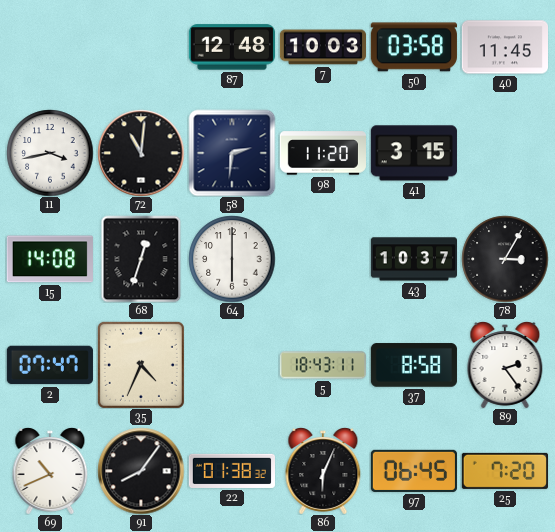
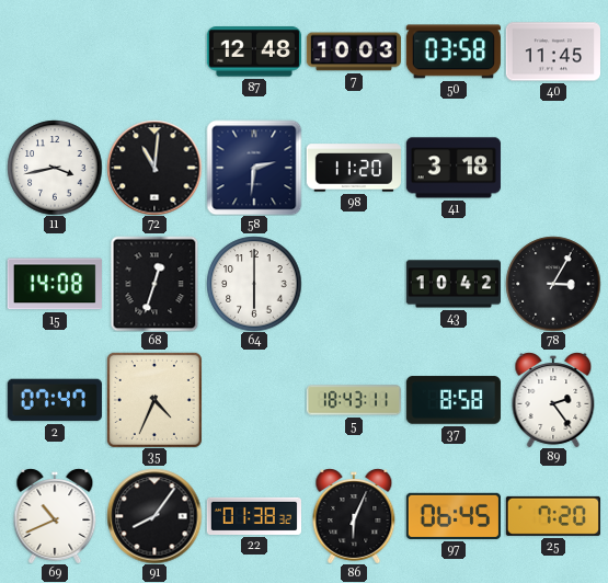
41: 3:15 -> 3:18 (454, 168)
43: 10:37 -> 10:42 (452, 284)
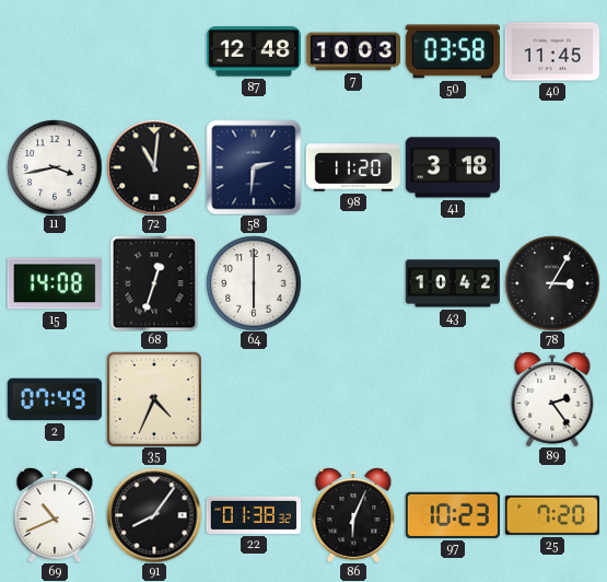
2: 07:47 -> 07:49 (55, 399)
5: 18:43 -> none (353, 400)
37: 8:58 -> none (454, 400)
97: 06:45 -> 10:23 (453, 515)
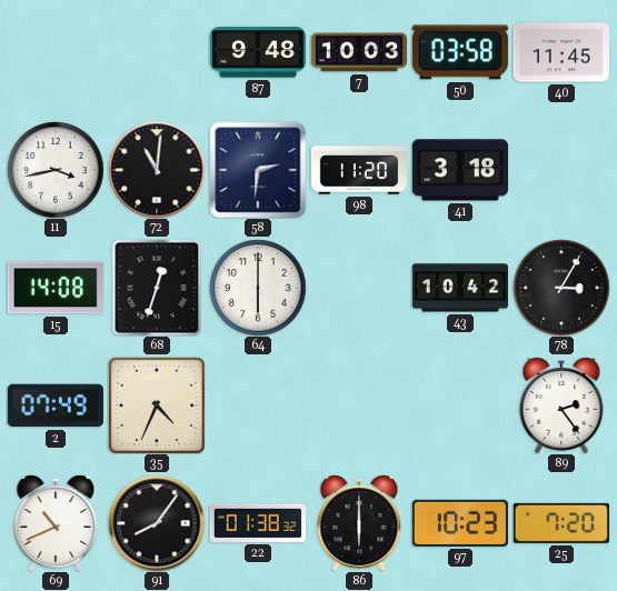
87: 12:48 -> 9:48 (258, 52)
86: 6:04 -> 6:00 (359, 523)
